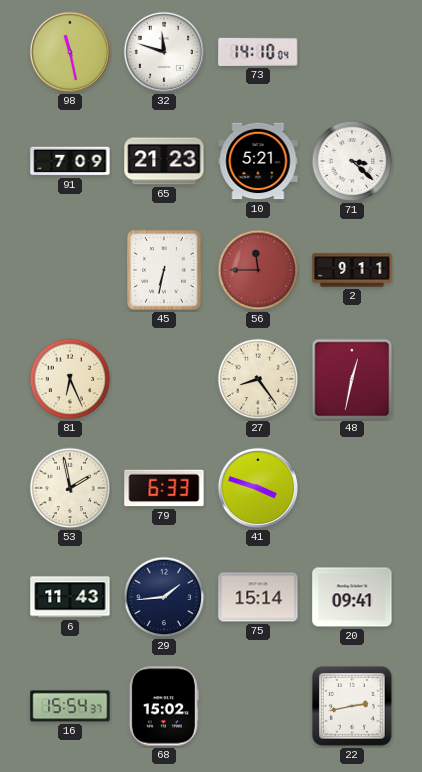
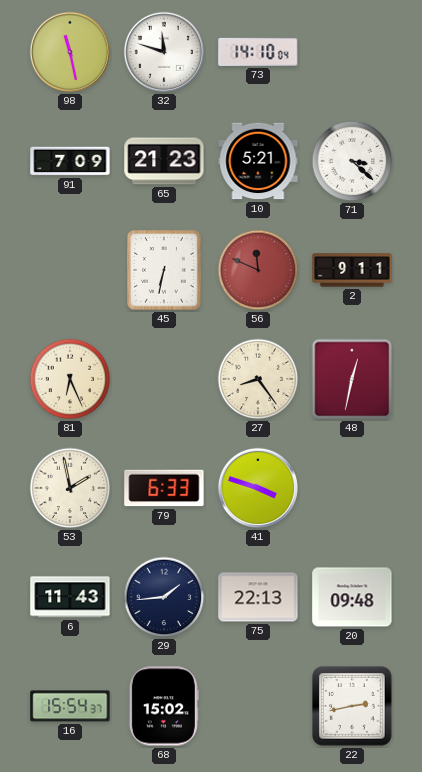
56: 11:45 -> 11:49 (258, 270)
75: 15:14 -> 22:13 (258, 597)
20: 09:41 -> 09:48 (352, 597)
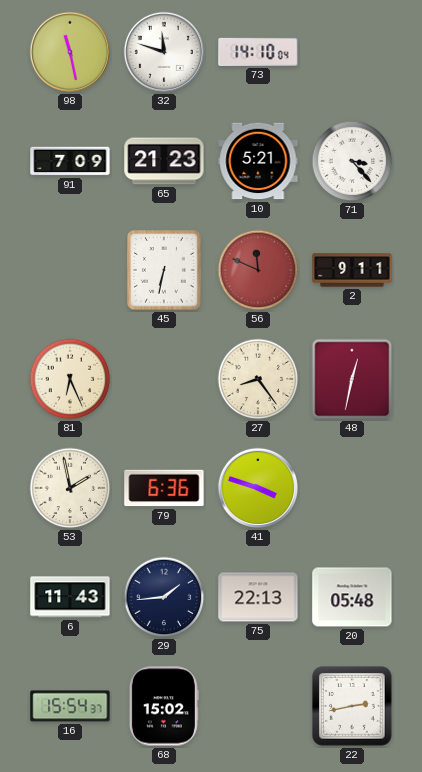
71: 3:22 -> 3:23 (352, 161)
79: 6:33 -> 6:36 (164, 488)
20: 09:48 -> 05:48 (352, 597)
